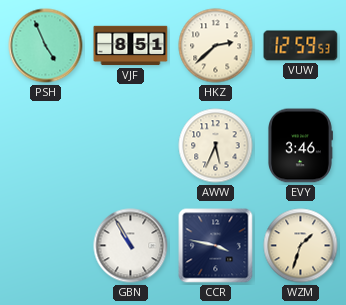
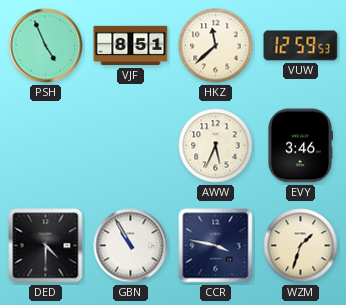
HKZ: 2:38 -> 11:38 (216, 46)
DED: none -> 4:30 (46, 246)
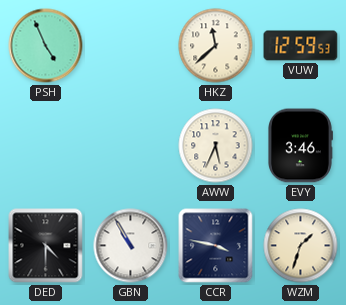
VJF: 8:51 -> none (131, 46)
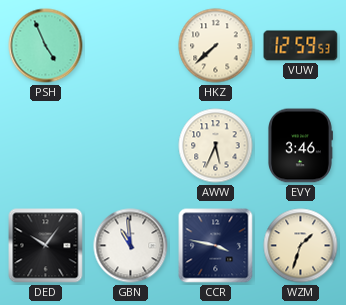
HKZ: 11:38 -> 7:38 (216, 46)
DED: 4:30 -> 10:06 (46, 246)
GBN: 10:55 -> 10:59 (131, 246)
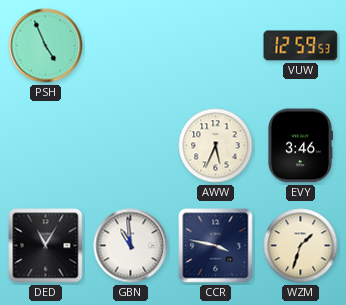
HKZ: 7:38 -> none (216, 46)
DED: 10:06 -> 11:05 (46, 246)
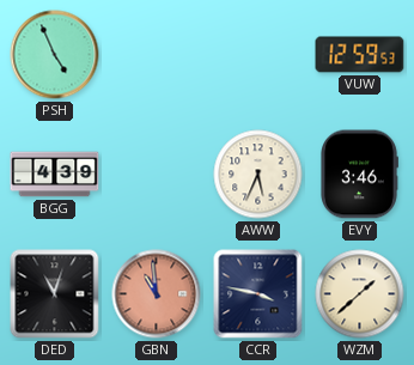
BGG: none -> 4:39 (55, 175)
DED: 11:05 -> 11:03 (55, 294)
GBN dial: white -> salmon (157, 294)
WZM: 1:33 -> 1:38 (360, 294)
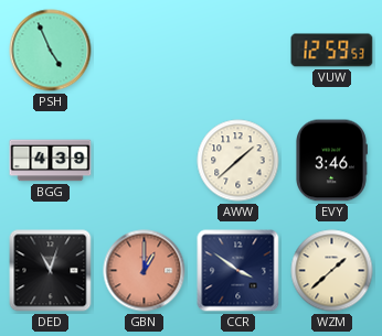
AWW: 5:34 -> 1:38 (238, 161)
GBN: 10:59 -> 1:00 (145, 271)
CCR: 3:47 -> 3:51 (238, 271)
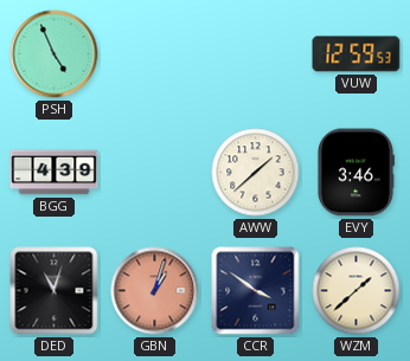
GBN: 1:00 -> 1:03 (155, 291)
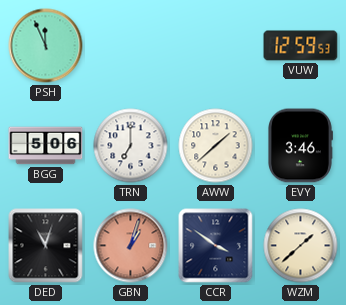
PSH: 4:56 -> 11:56 (46, 46)
BGG: 4:39 -> 5:06 (46, 146)
TRN: none -> 7:00 (131, 146)
